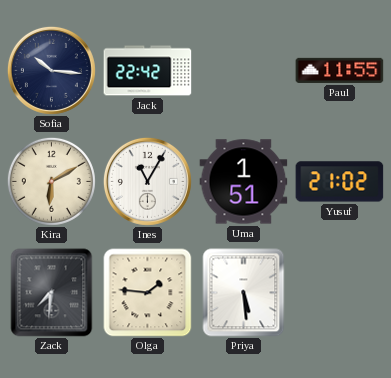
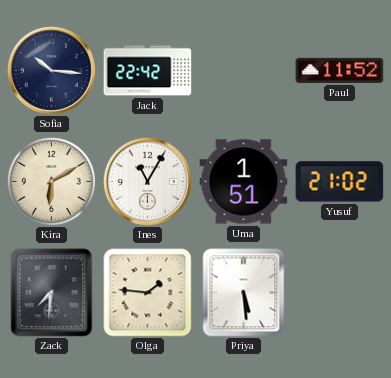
Paul: 11:55 -> 11:52 (340, 70)
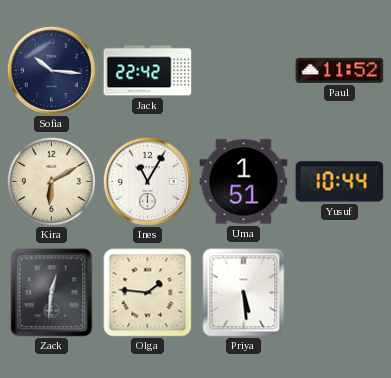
Yusuf: 21:02 -> 10:44 (340, 182)
Zack: 7:31 -> 12:31 (52, 293)
